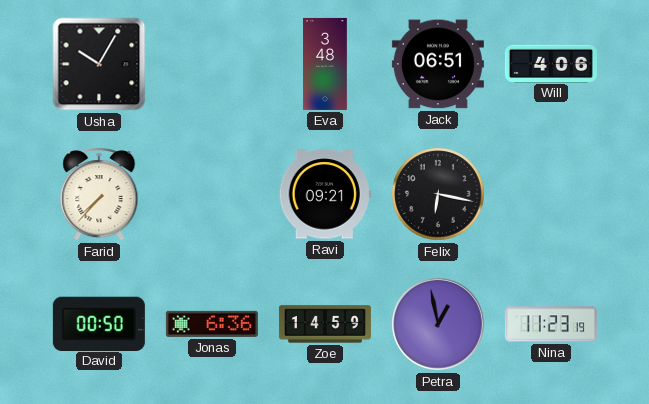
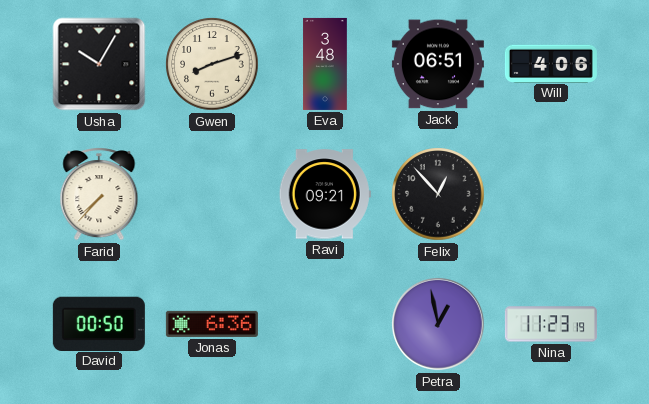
Gwen: none -> 8:12 (212, 64)
Felix: 6:17 -> 12:53 (438, 194)
Zoe: 14:59 -> none (325, 324)
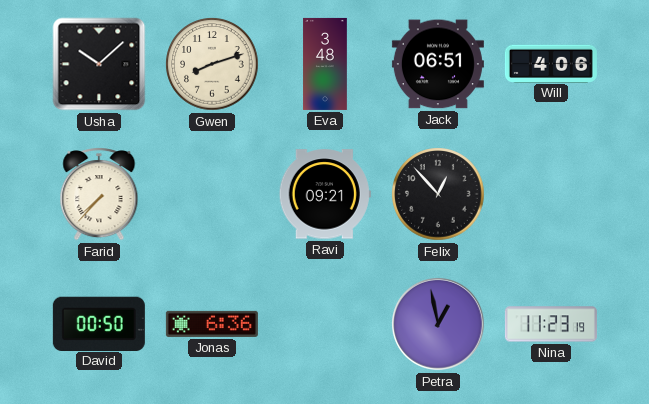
Usha: 10:05 -> 10:08 (99, 64)
